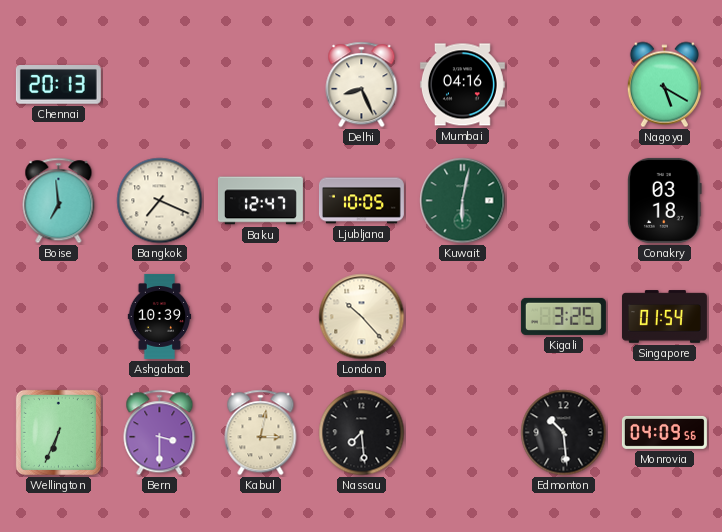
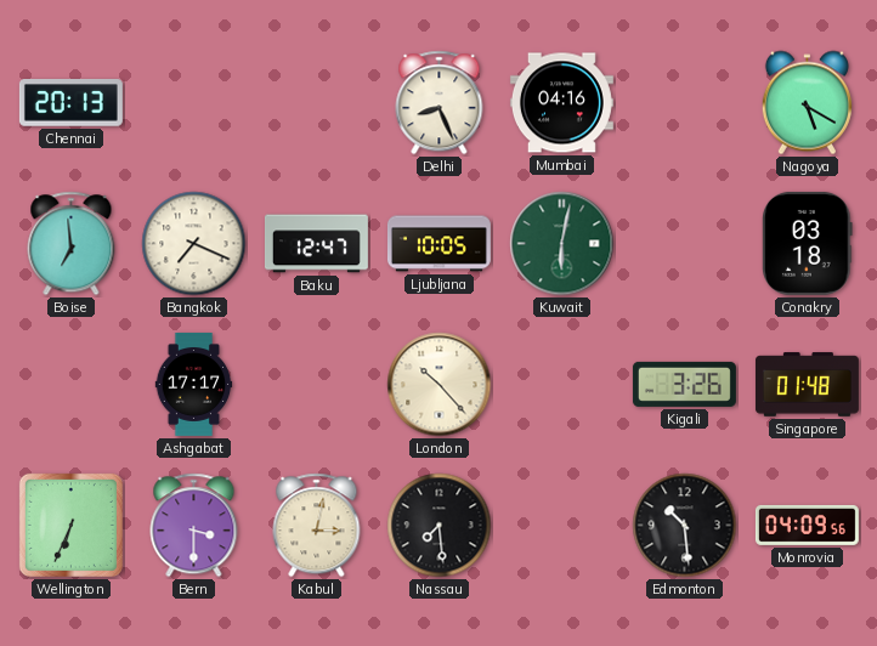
Ashgabat: 10:39 -> 17:17 (194, 384)
Kigali: 3:25 -> 3:26 (684, 384)
Singapore: 01:54 -> 01:48 (807, 385)
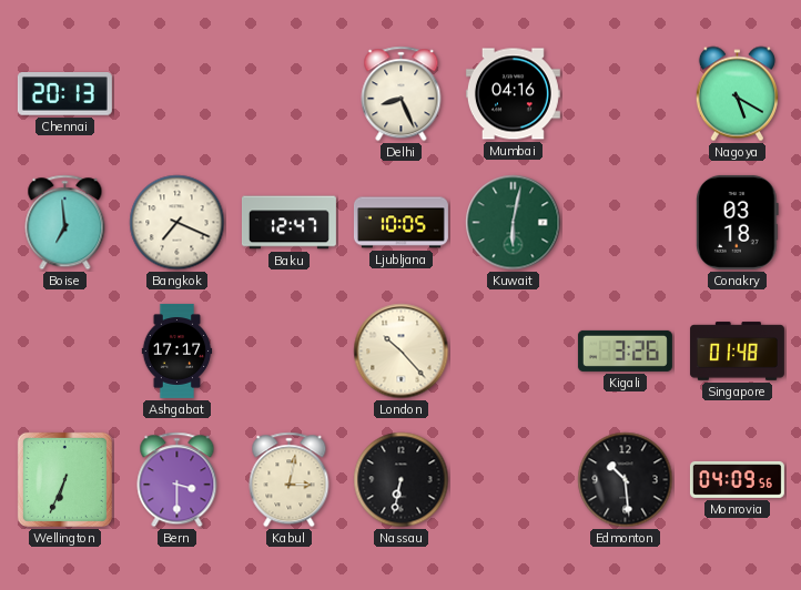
Nassau: 7:29 -> 6:32 (402, 480)
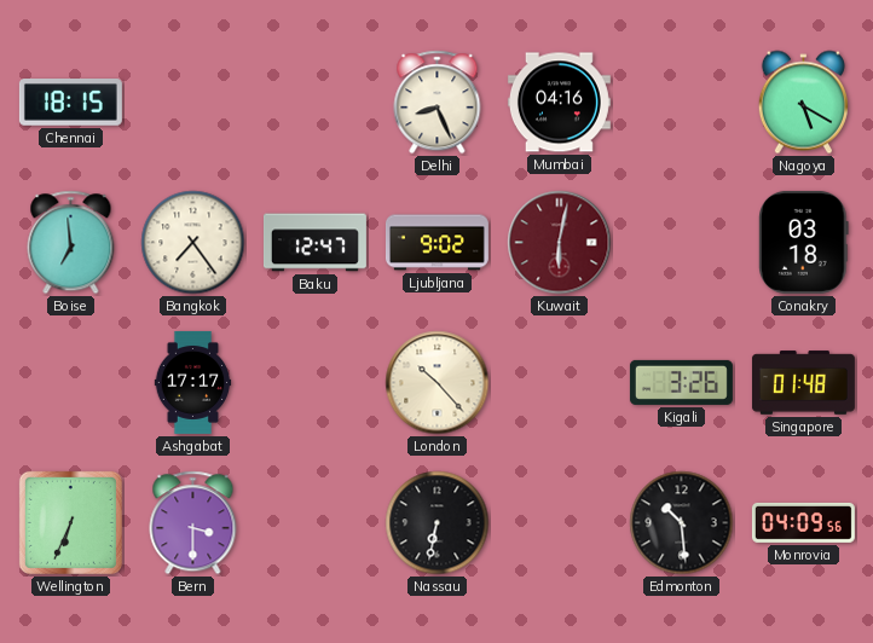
Chennai: 20:13 -> 18:15 (70, 103)
Bangkok: 7:19 -> 7:24 (193, 243)
Ljubljana: 10:05 -> 9:02 (436, 243)
Kuwait dial: green -> burgundy (560, 243)
Kabul: 3:02 -> none (290, 480)
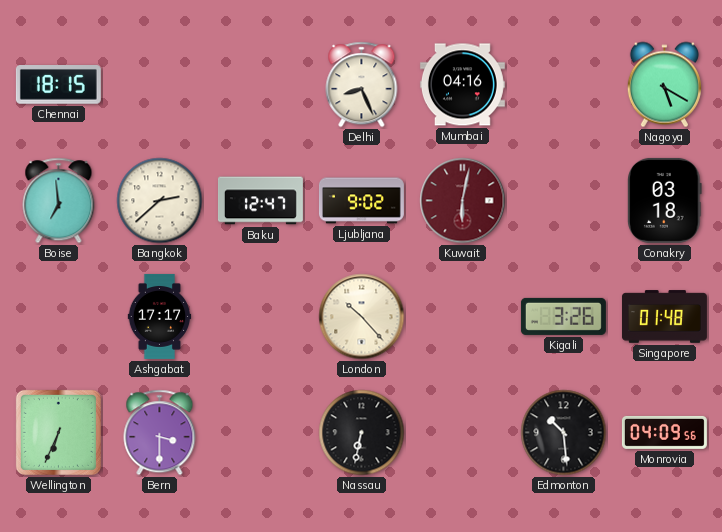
Bangkok: 7:24 -> 2:38 (160, 201)
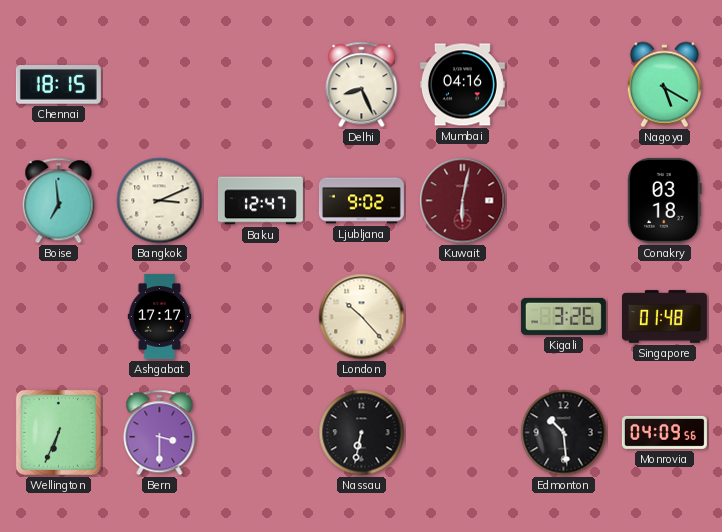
Bangkok: 2:38 -> 3:11 (160, 201)
